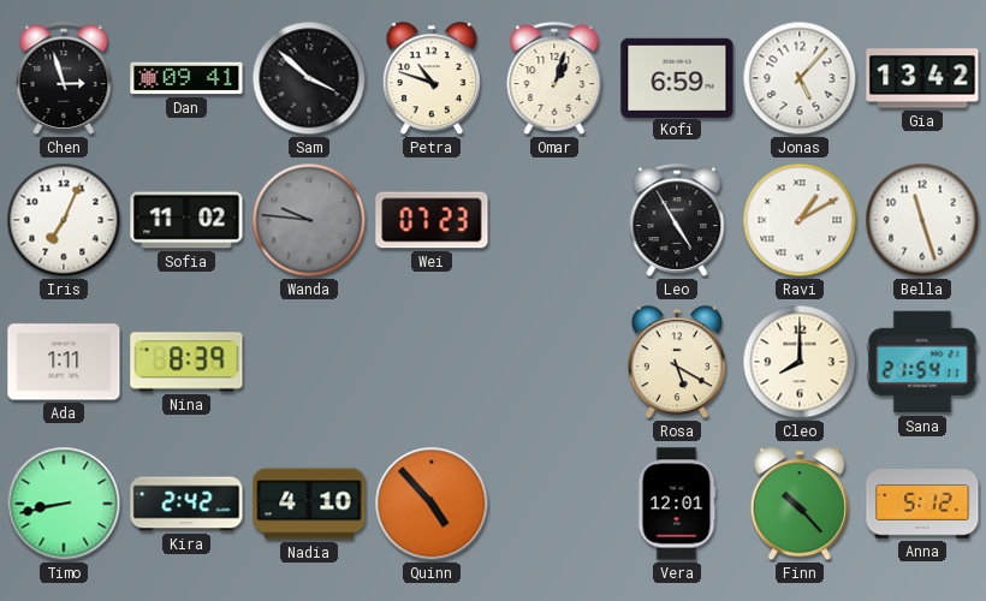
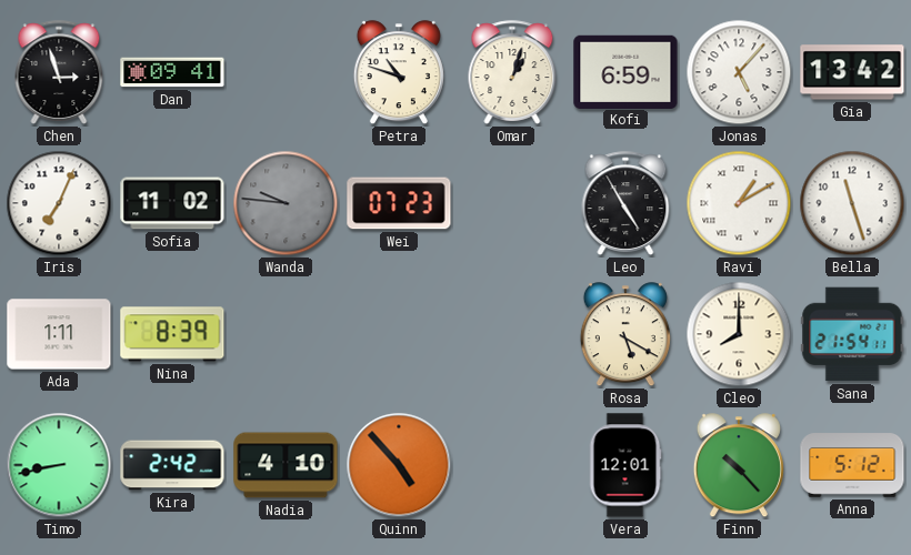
Sam: 3:52 -> none (309, 78)
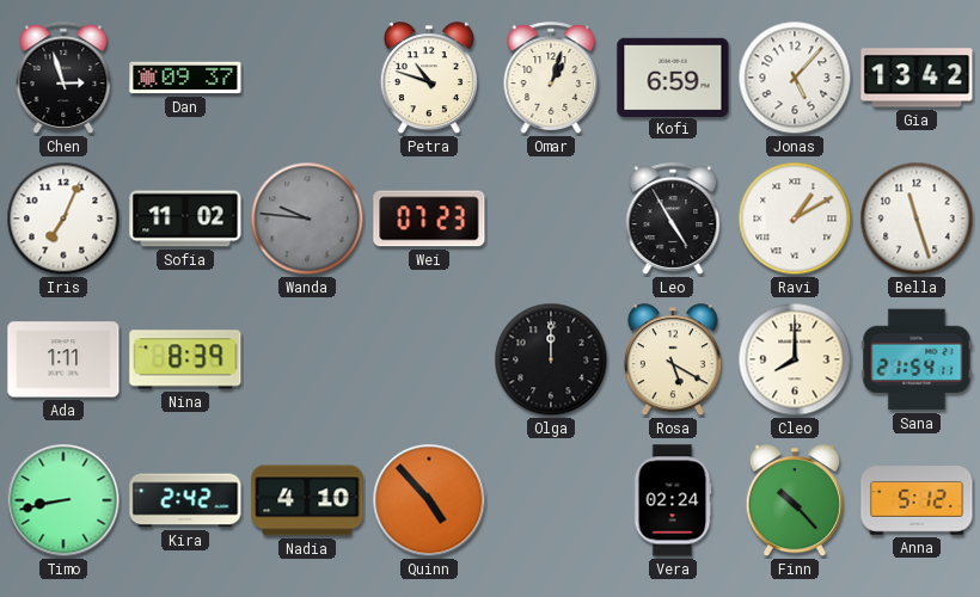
Dan: 09:41 -> 09:37 (185, 78)
Olga: none -> 12:00 (551, 359)
Vera: 12:01 -> 02:24 (673, 500)
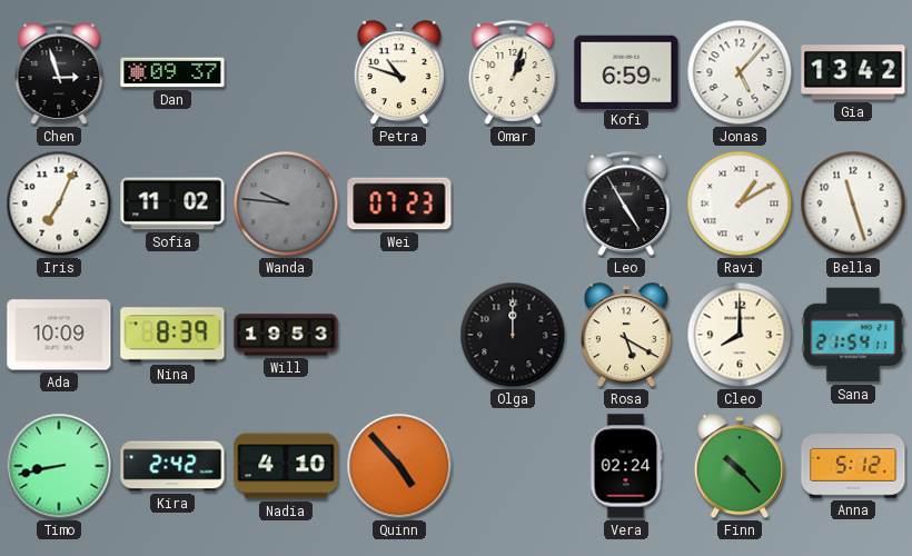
Ada: 1:11 -> 10:09 (59, 335)
Will: none -> 19:53 (286, 335)
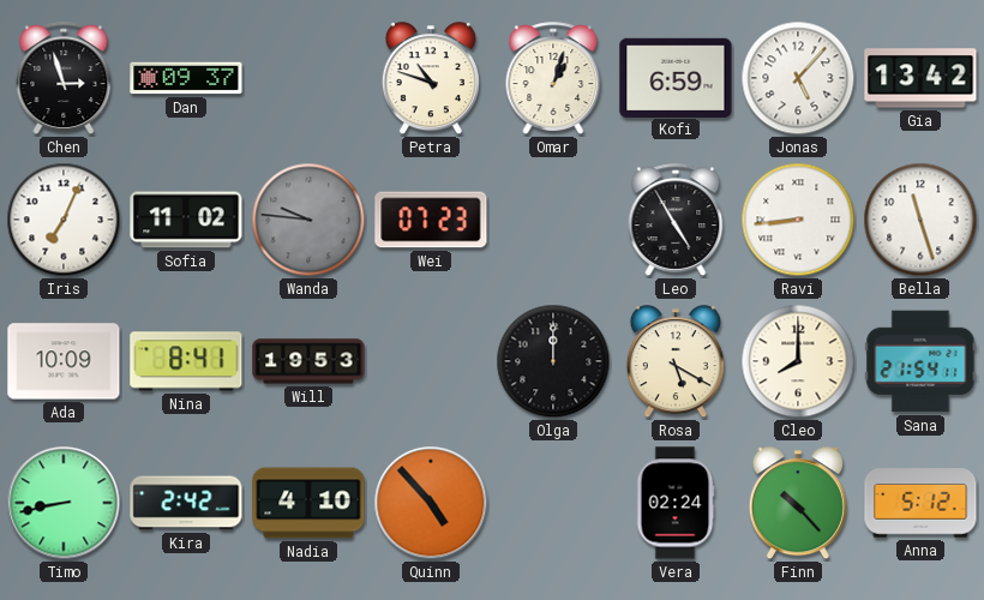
Ravi: 1:10 -> 8:44 (798, 220)
Nina: 8:39 -> 8:41 (186, 361)
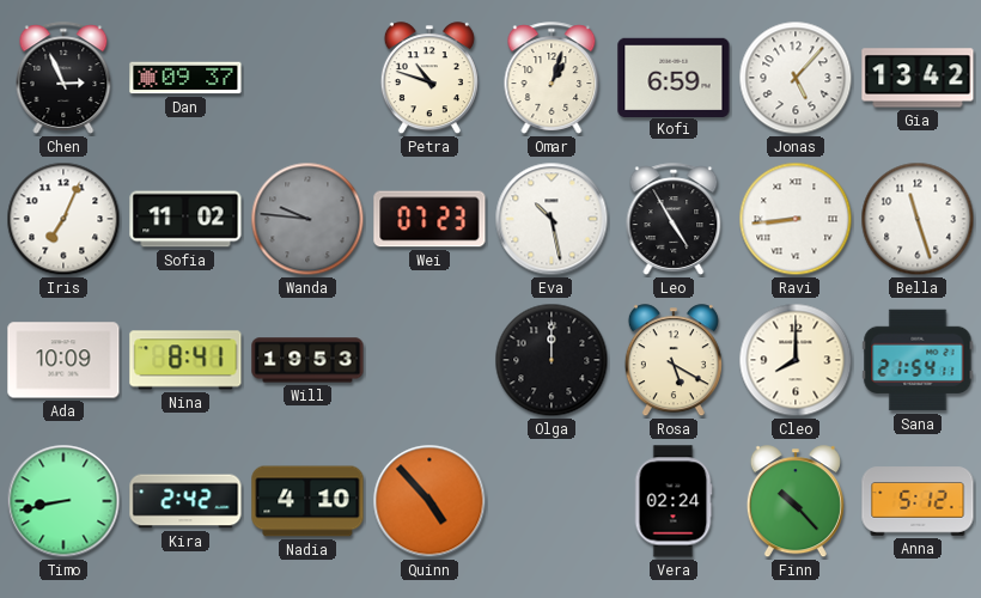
Chen: 2:57 -> 2:56 (63, 78)
Eva: none -> 10:28 (552, 219)
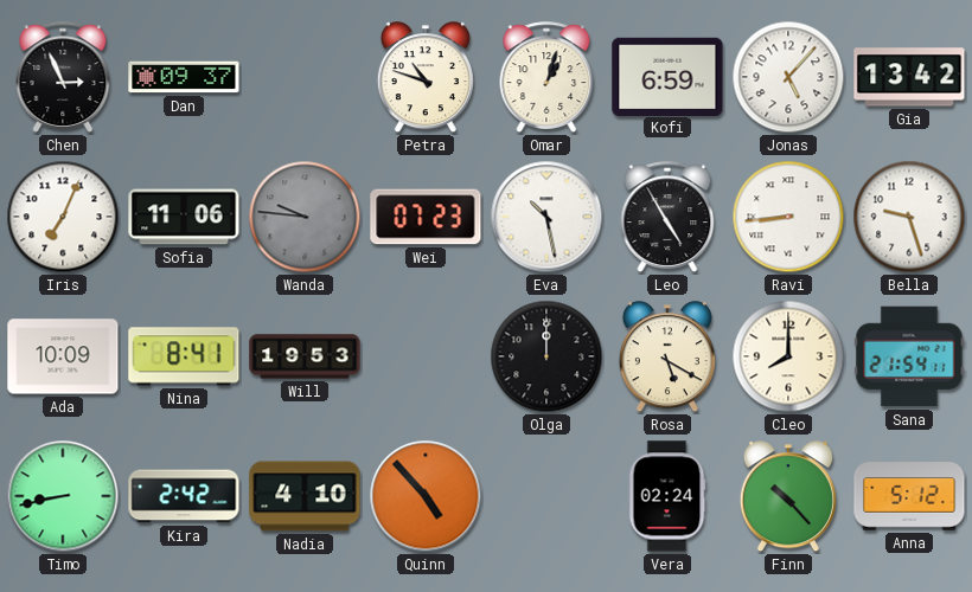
Sofia: 11:02 -> 11:06 (184, 217)
Bella: 11:27 -> 9:27 (909, 217)
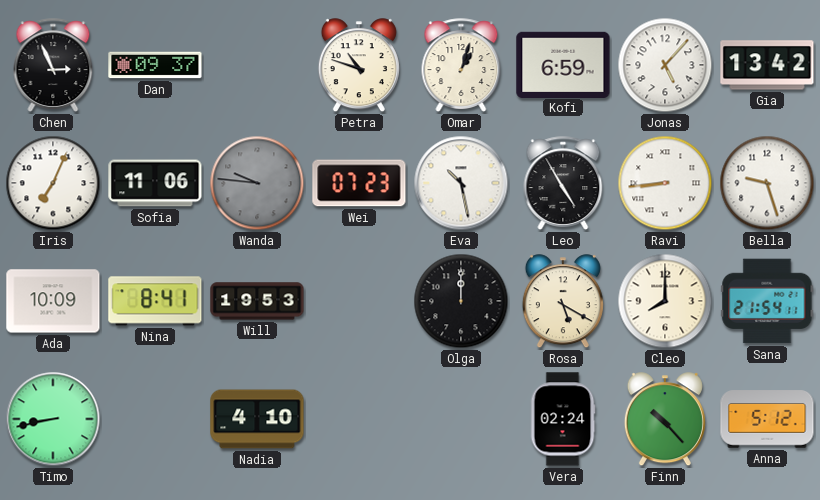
Kira: 2:42 -> none (184, 496)
Quinn: 4:53 -> none (426, 496)
